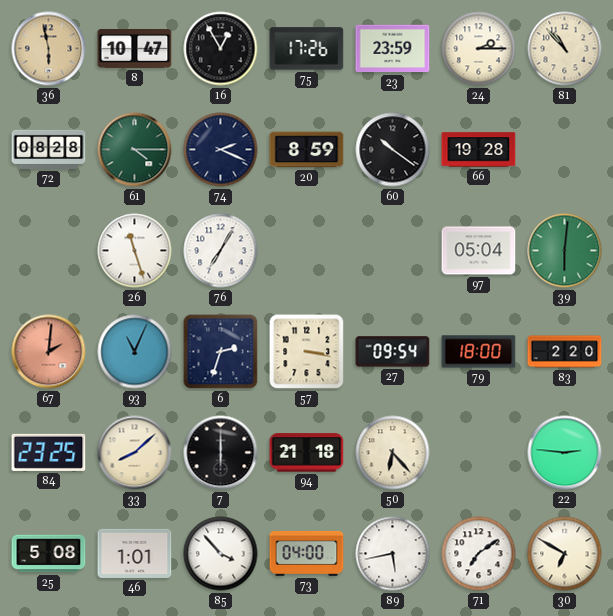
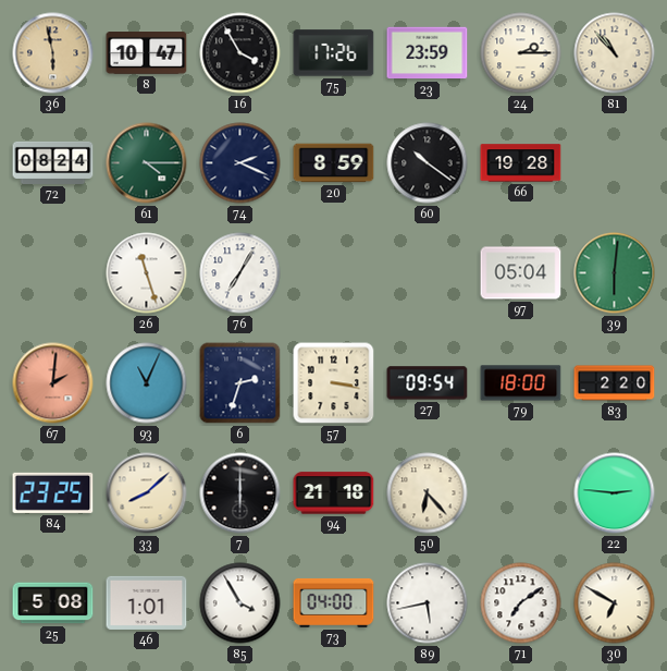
16: 12:55 -> 3:55 (240, 53)
72: 08:28 -> 08:24 (53, 162)
85: 3:53 -> 3:55 (240, 603)
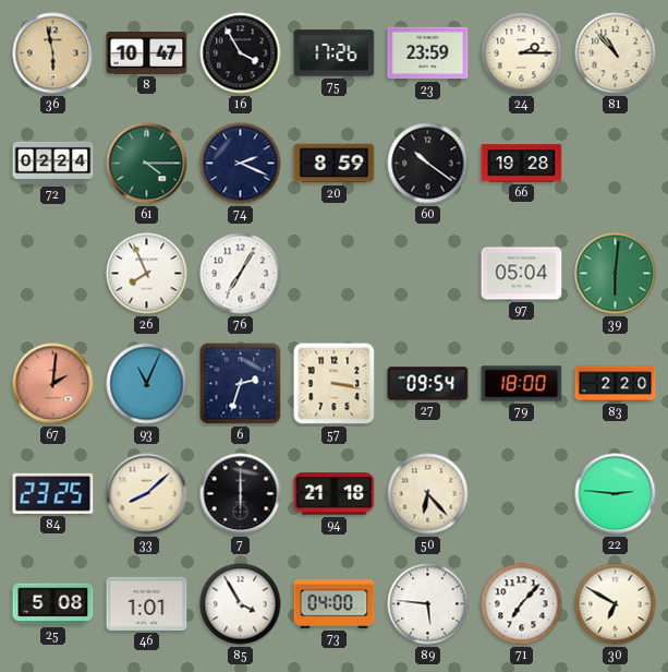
72: 08:24 -> 02:24 (53, 163)
26: 11:27 -> 7:56 (147, 274)
89: 5:43 -> 5:46 (428, 604)
71: 7:09 -> 7:07 (522, 604)
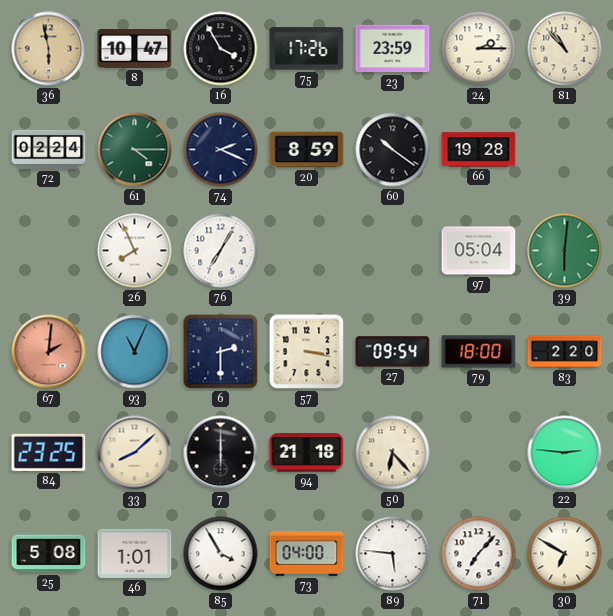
6: 2:33 -> 2:30 (221, 352)
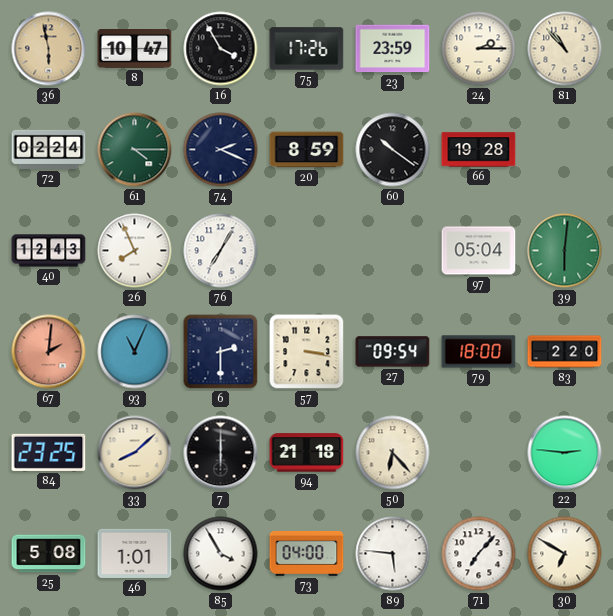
40: none -> 12:43 (49, 251)
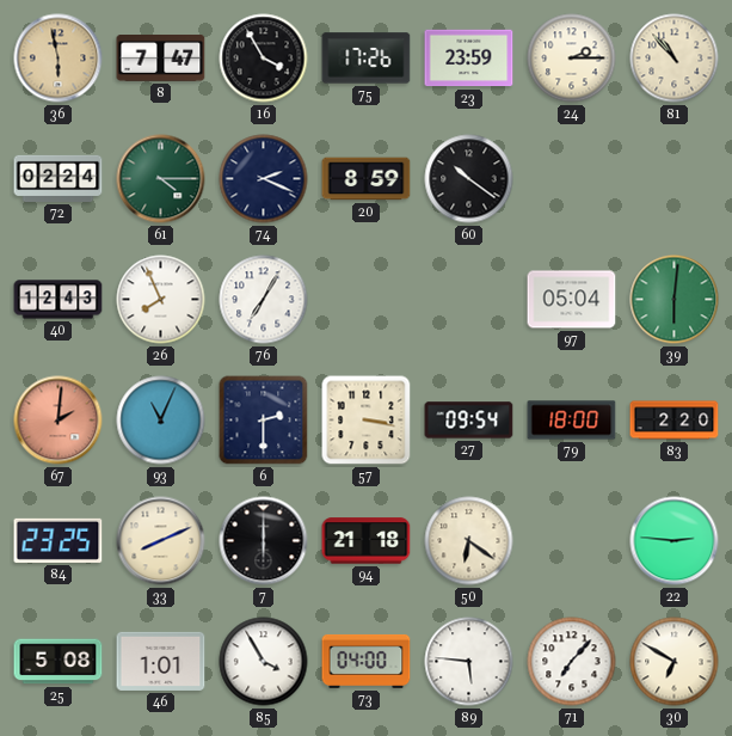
8: 10:47 -> 7:47 (161, 59)
66: 19:28 -> none (479, 150)
33: 8:08 -> 8:11 (161, 541)
50: 6:23 -> 6:21 (469, 541)
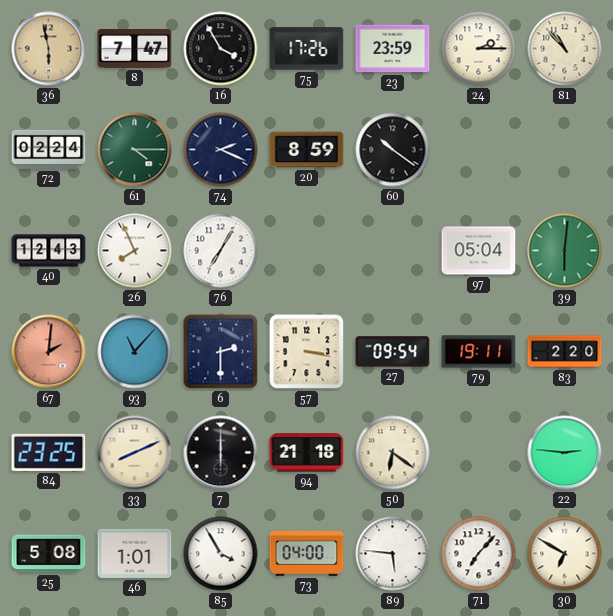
93: 11:04 -> 11:07 (135, 352)
79: 18:00 -> 19:11 (479, 352)
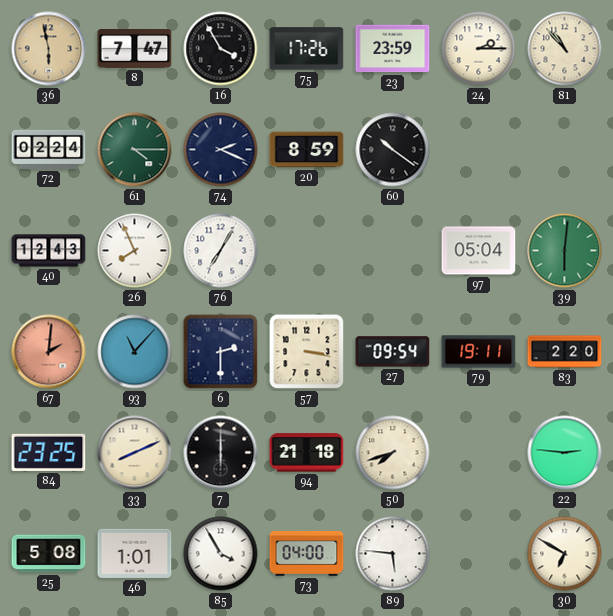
50: 6:21 -> 7:42 (393, 453)
71: 7:07 -> none (479, 554)
